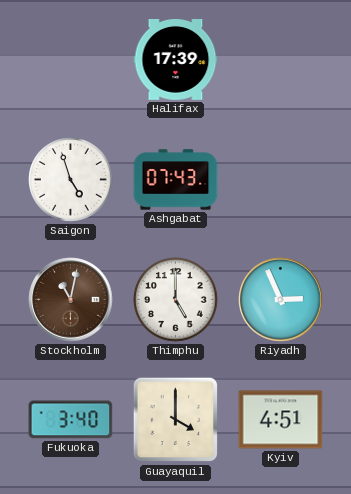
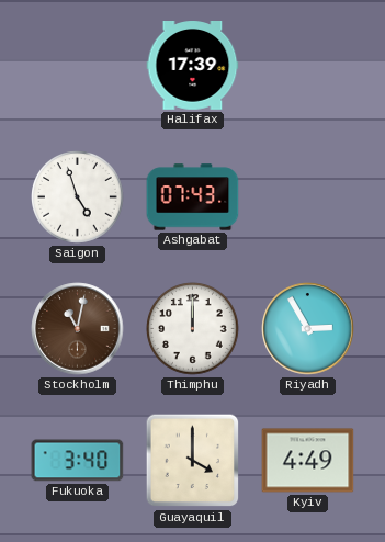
Thimphu: 5:00 -> 12:00 (193, 329)
Riyadh: 2:56 -> 2:55 (308, 329)
Kyiv: 4:51 -> 4:49 (308, 461)
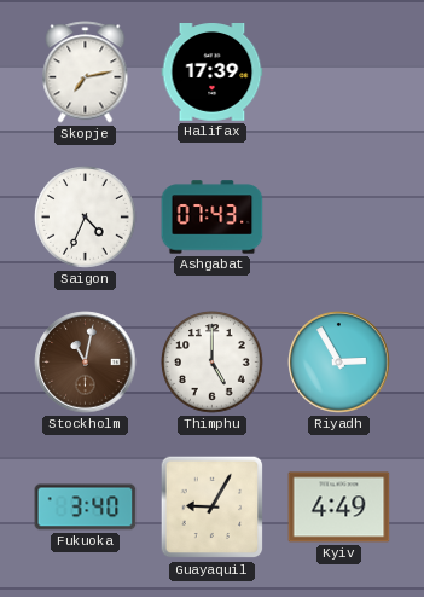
Skopje: none -> 7:13 (86, 73)
Saigon: 4:57 -> 4:34 (86, 218)
Thimphu: 12:00 -> 5:00 (213, 363)
Guayaquil: 4:00 -> 9:05 (213, 508)
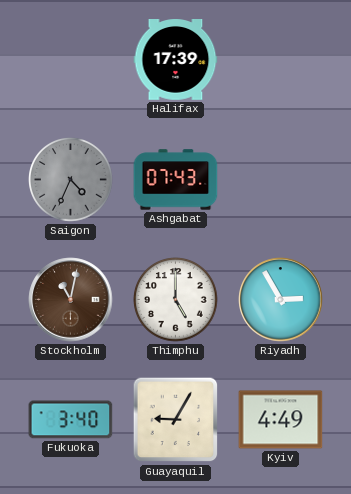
Skopje: 7:13 -> none (86, 73)
Saigon dial: white -> grey (71, 180)
